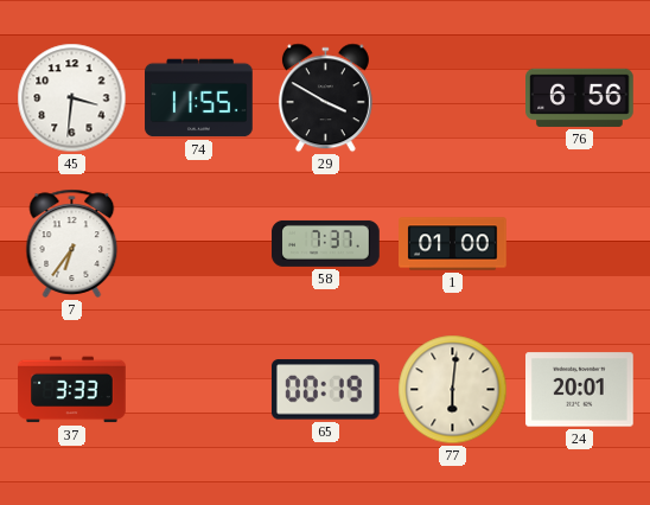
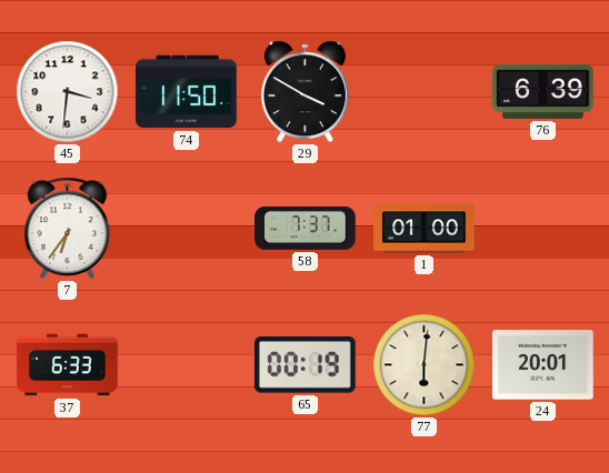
74: 11:55 -> 11:50 (187, 92)
76: 6:56 -> 6:39 (543, 91)
37: 3:33 -> 6:33 (68, 365)
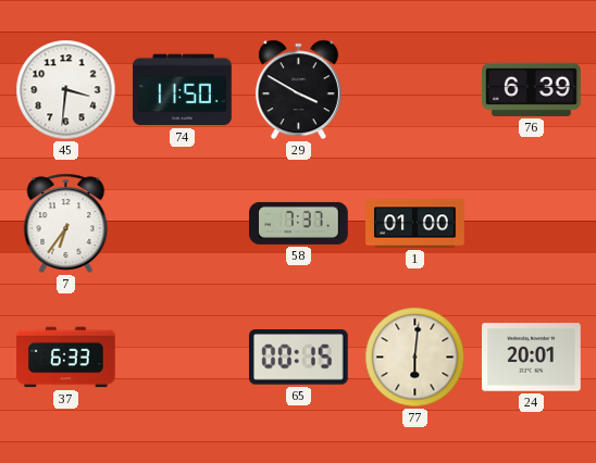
65: 00:19 -> 00:15 (298, 358)
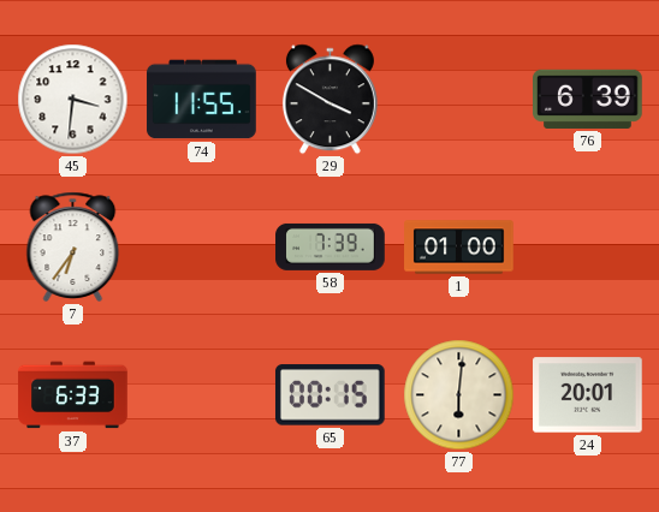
74: 11:50 -> 11:55 (202, 100)
58: 7:37 -> 7:39 (331, 246)
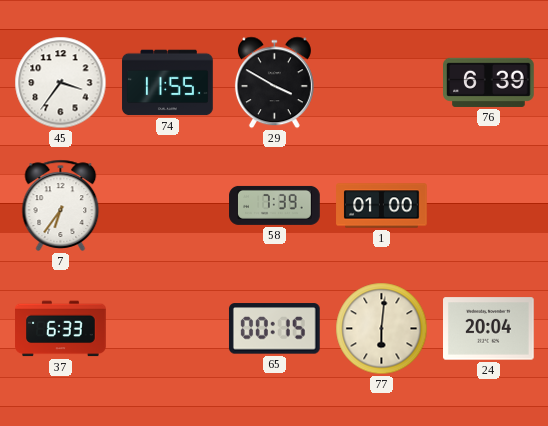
45: 3:31 -> 3:36 (61, 83)
24: 20:01 -> 20:04 (489, 329)
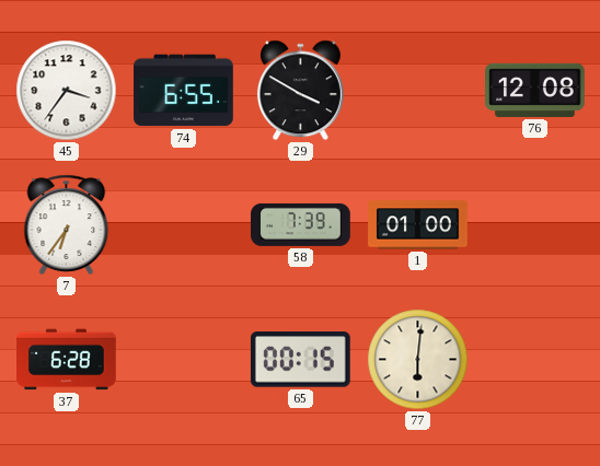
74: 11:55 -> 6:55 (184, 91)
76: 6:39 -> 12:08 (535, 90)
37: 6:33 -> 6:28 (67, 360)
24: 20:04 -> none (489, 329)
